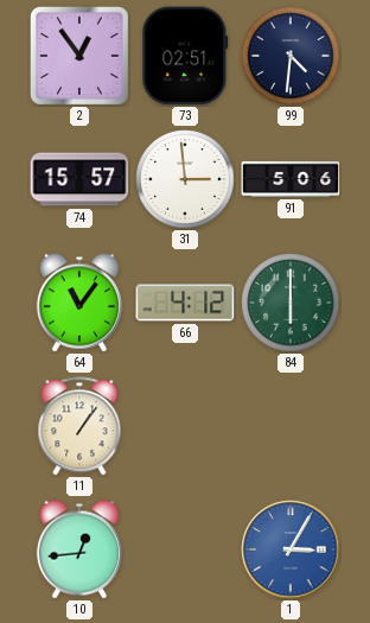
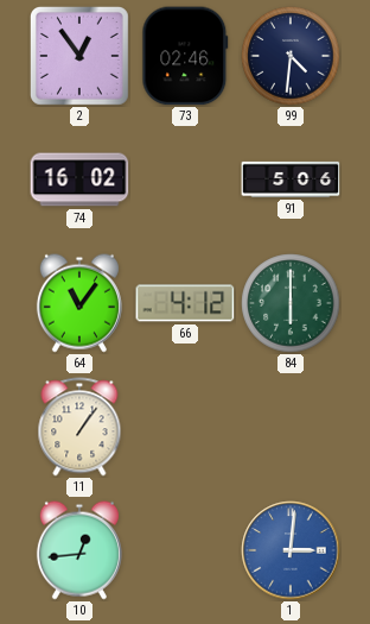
73: 02:51 -> 02:46 (185, 56)
74: 15:57 -> 16:02 (79, 179)
31: 2:59 -> none (185, 179)
1: 3:05 -> 3:01 (291, 550)
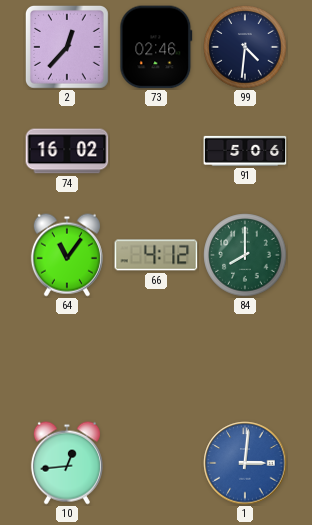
2: 12:54 -> 12:37 (67, 47)
84: 6:00 -> 8:00 (245, 255)
11: 1:06 -> none (79, 427)
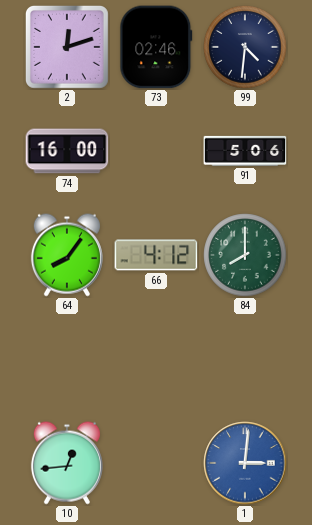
2: 12:37 -> 12:12 (67, 47)
74: 16:02 -> 16:00 (67, 151)
64: 11:06 -> 8:06 (67, 255)
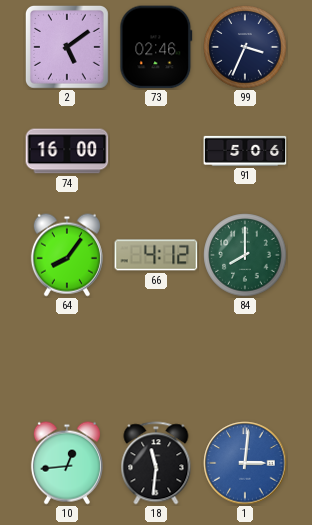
2: 12:12 -> 5:09 (67, 47)
99: 4:31 -> 3:34 (245, 47)
18: none -> 11:31 (156, 463)
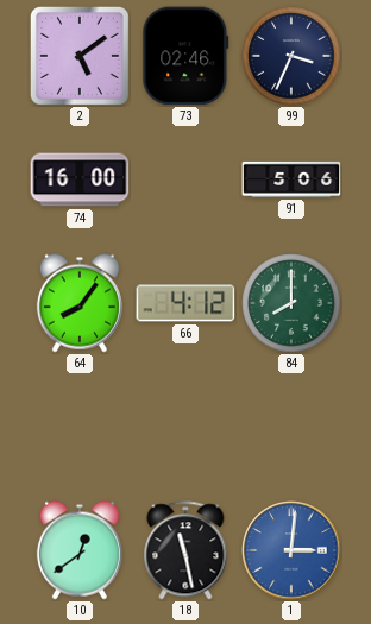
10: 12:44 -> 12:39 (80, 550)
18: 11:31 -> 11:28 (185, 550)
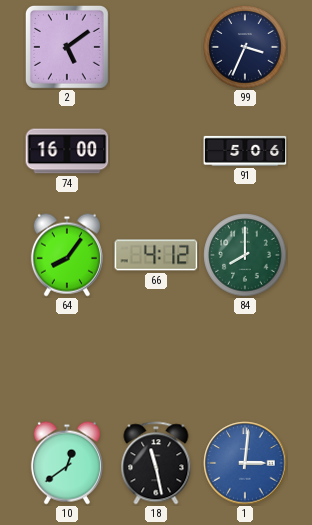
73: 02:46 -> none (185, 56)
